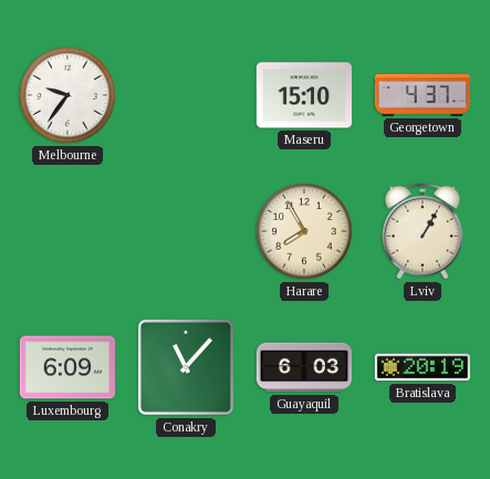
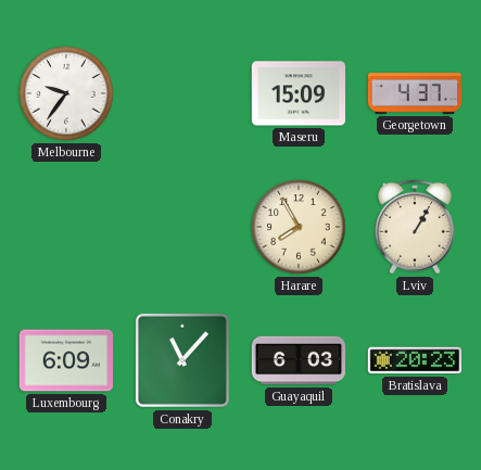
Maseru: 15:10 -> 15:09 (298, 93)
Bratislava: 20:19 -> 20:23 (414, 360)
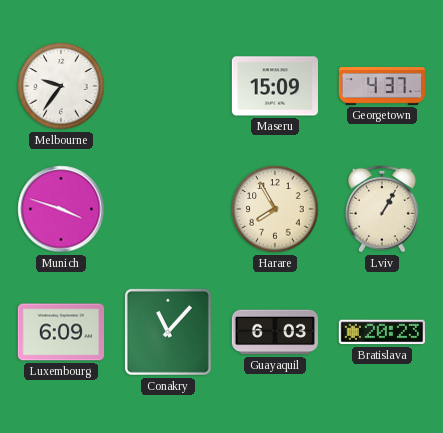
Munich: none -> 3:48 (61, 209)
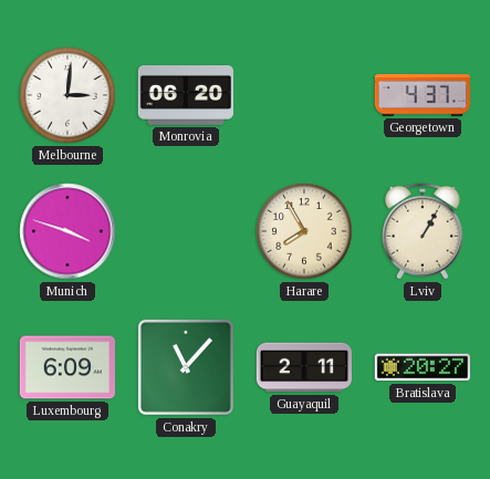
Melbourne: 9:36 -> 3:01 (67, 95)
Monrovia: none -> 06:20 (185, 96)
Maseru: 15:09 -> none (274, 86)
Guayaquil: 6:03 -> 2:11 (303, 367)
Bratislava: 20:23 -> 20:27 (421, 367)
